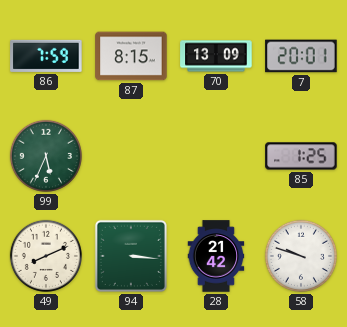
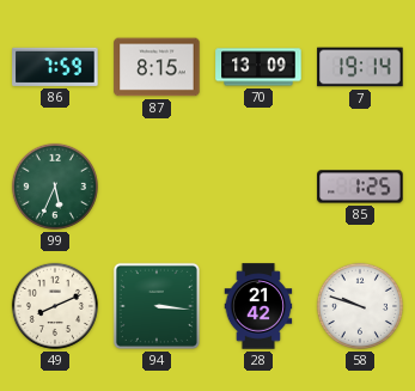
7: 20:01 -> 19:14 (360, 67)
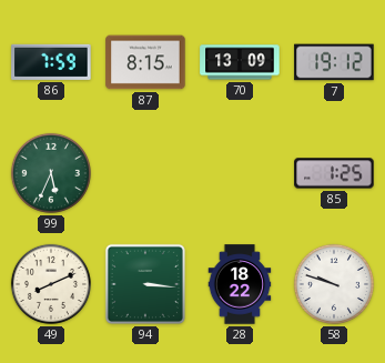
7: 19:14 -> 19:12 (334, 62)
28: 21:42 -> 18:22 (240, 284)
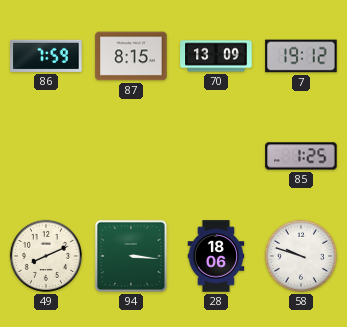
99: 5:34 -> none (51, 173)
28: 18:22 -> 18:06 (216, 256)
